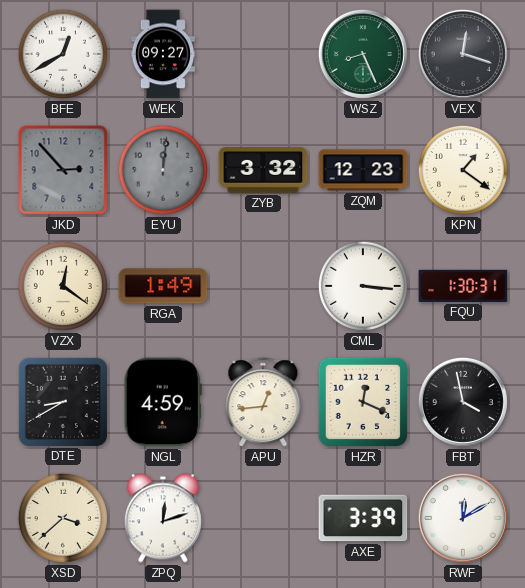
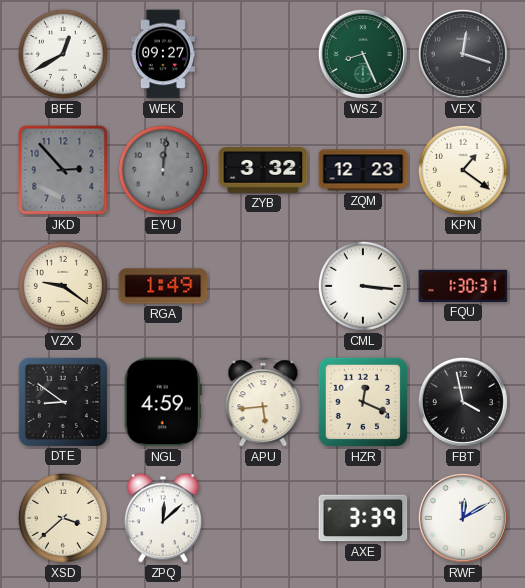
VZX: 12:21 -> 9:21 (63, 286)
DTE: 8:40 -> 8:51 (63, 402)
APU: 12:44 -> 5:44 (263, 403)
ZPQ: 12:12 -> 12:08 (163, 518)
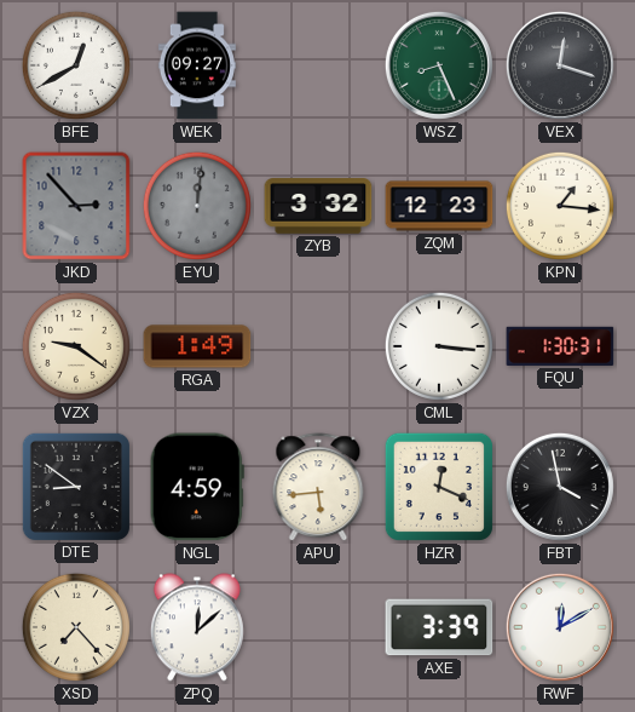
KPN: 1:21 -> 1:16 (560, 206)
XSD: 3:38 -> 7:23 (76, 627)
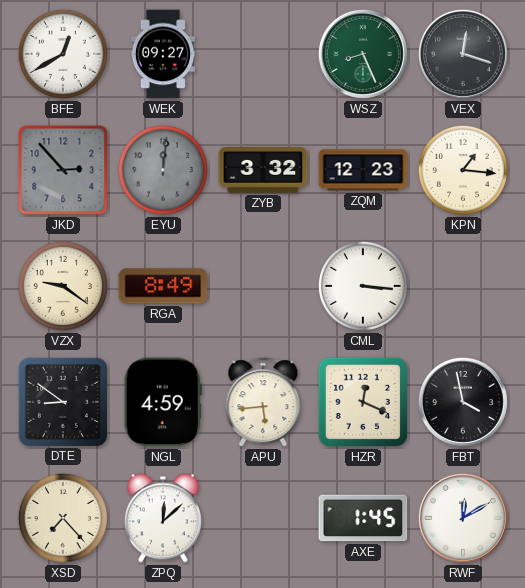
RGA: 1:49 -> 8:49 (163, 286)
FQU: 1:30 -> none (560, 346)
AXE: 3:39 -> 1:45 (363, 518)
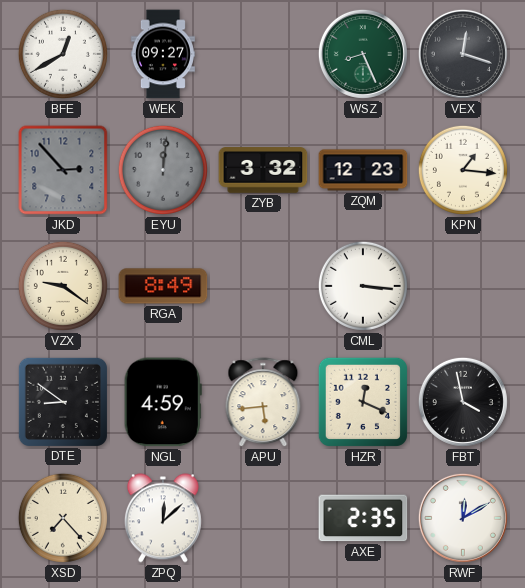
AXE: 1:45 -> 2:35 (363, 518)
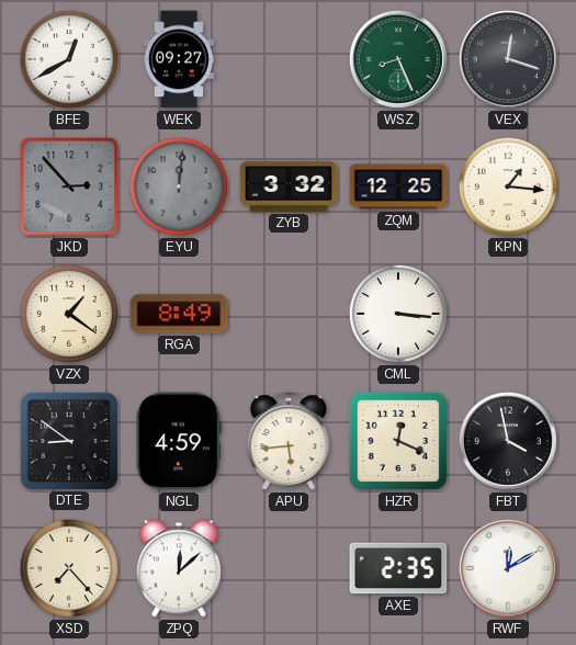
ZQM: 12:23 -> 12:25 (398, 186)
VZX: 9:21 -> 1:21 (69, 314)
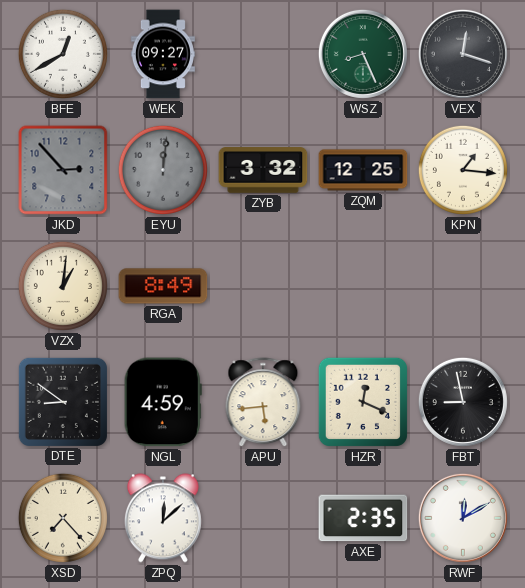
VZX: 1:21 -> 1:01 (63, 286)
CML: 3:16 -> none (398, 314)
FBT: 3:58 -> 8:58 (463, 402)
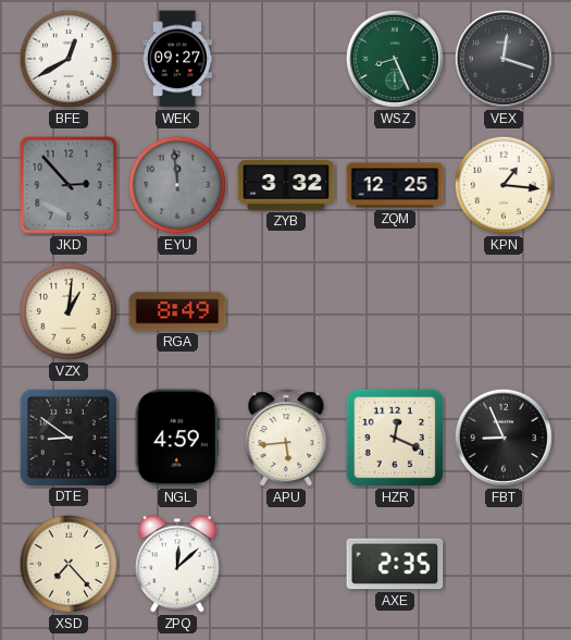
EYU: 12:01 -> 11:59 (177, 185)
FBT: 8:58 -> 8:56 (504, 438)
RWF: 12:10 -> none (463, 518)
